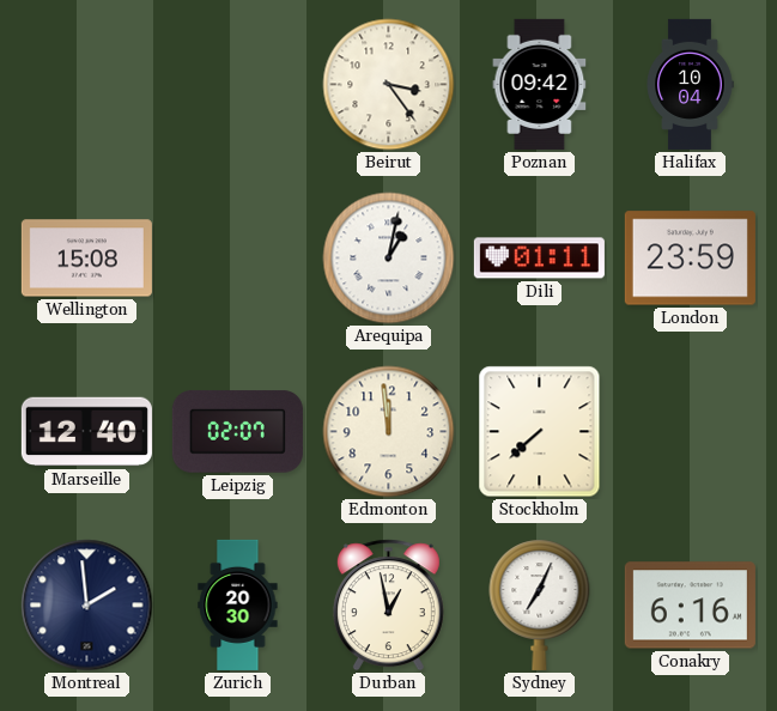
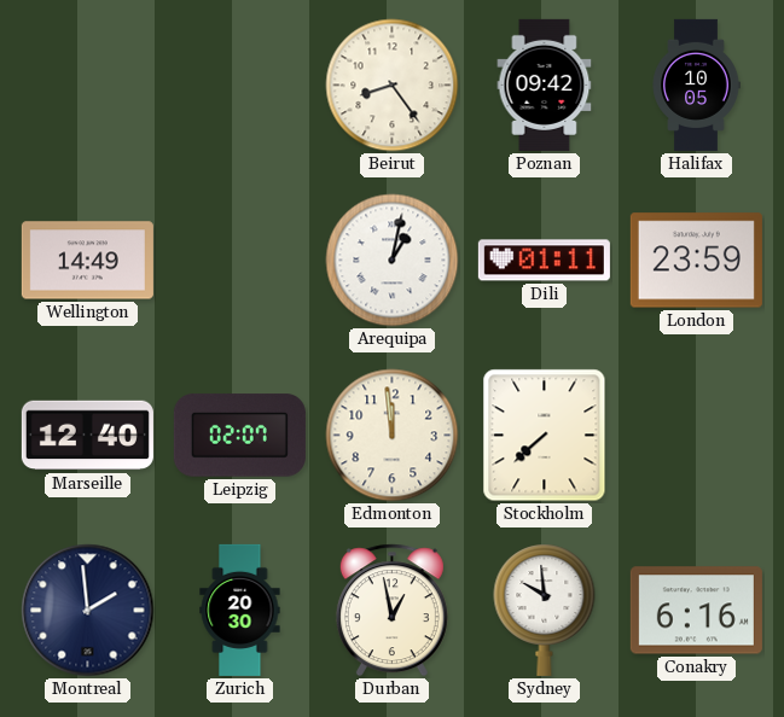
Beirut: 3:24 -> 8:24 (393, 86)
Halifax: 10:04 -> 10:05 (696, 84)
Wellington: 15:08 -> 14:49 (87, 261)
Sydney: 7:04 -> 9:59 (545, 610)
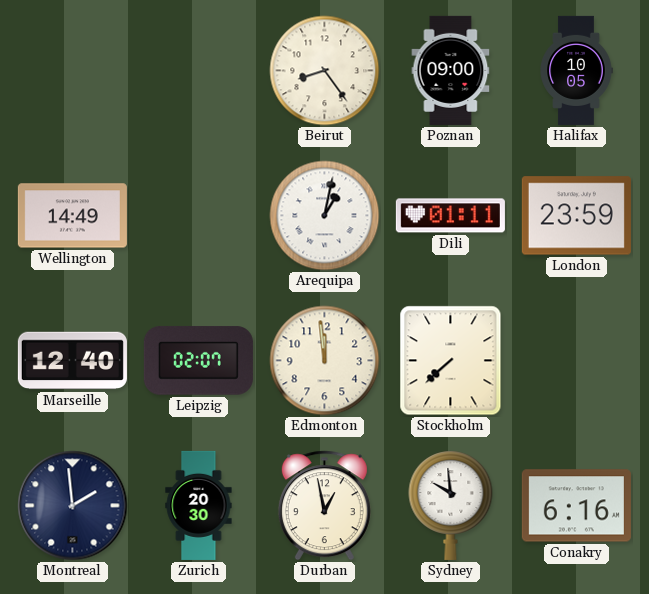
Poznan: 09:42 -> 09:00 (451, 70)
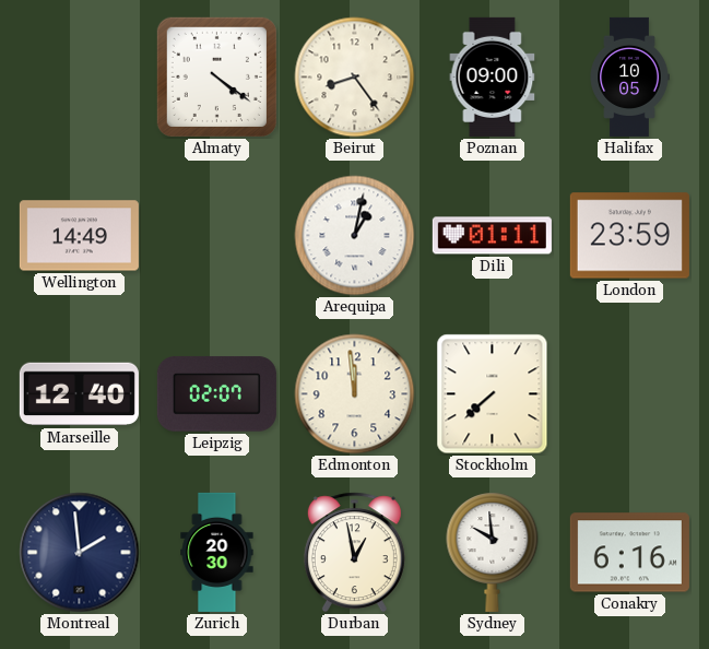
Almaty: none -> 4:21 (216, 76)
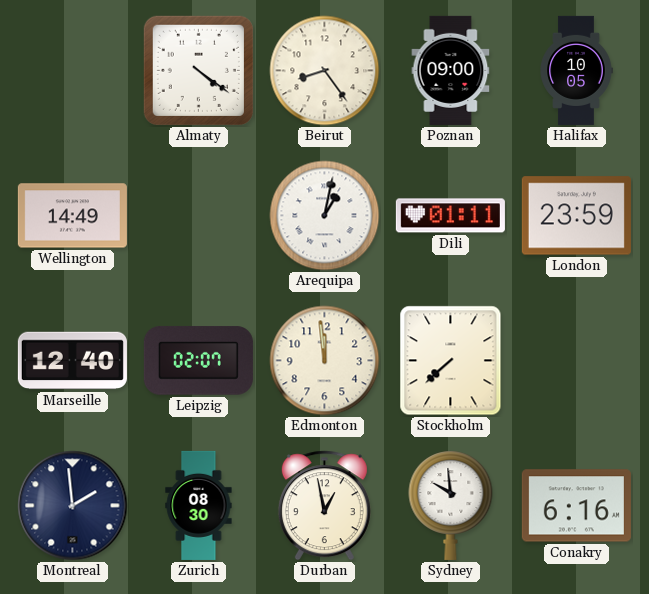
Zurich: 20:30 -> 08:30 (199, 505)
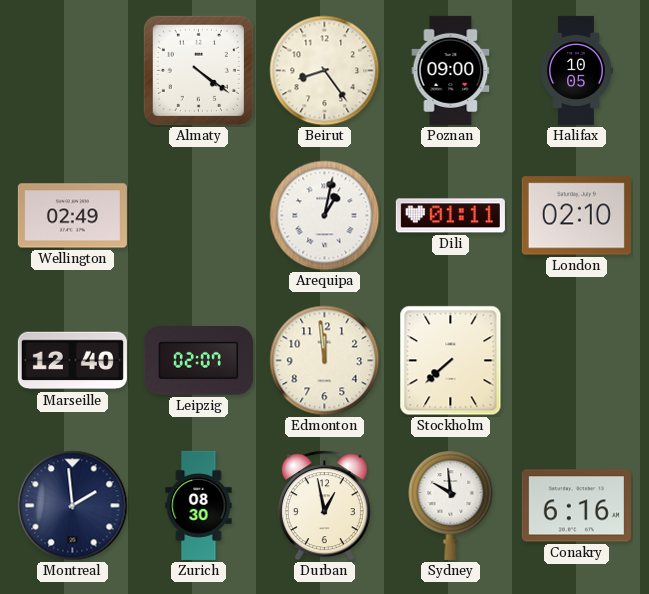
Wellington: 14:49 -> 02:49 (72, 216)
London: 23:59 -> 02:10 (576, 216)
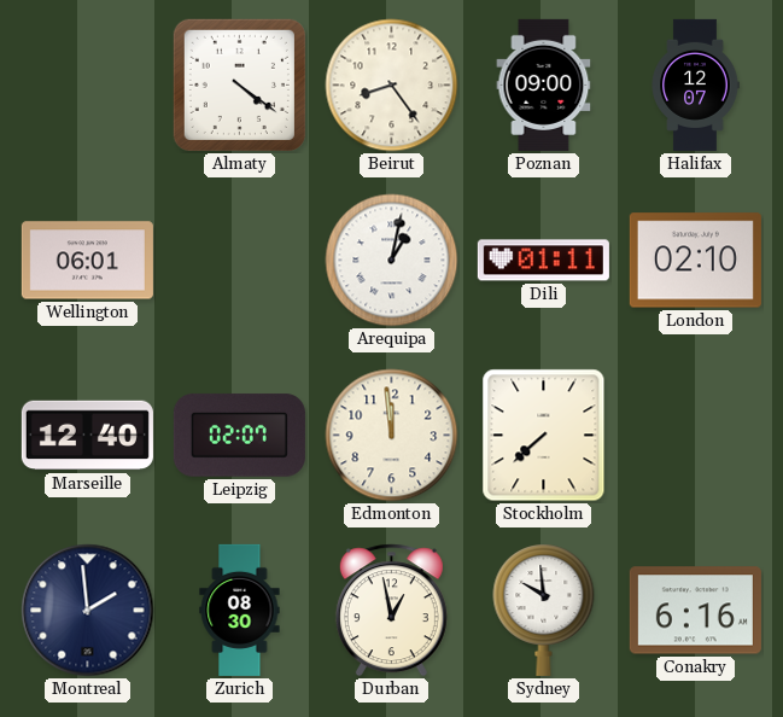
Halifax: 10:05 -> 12:07 (695, 84)
Wellington: 02:49 -> 06:01 (87, 261)
